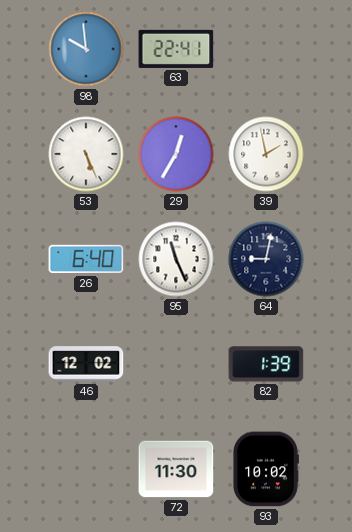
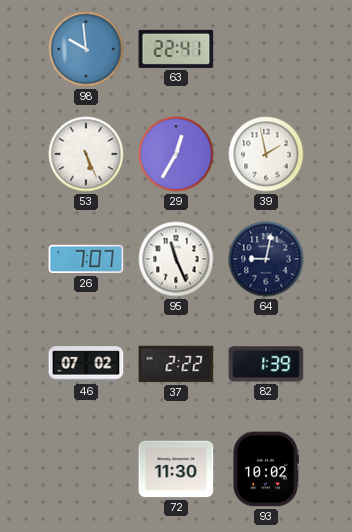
26: 6:40 -> 7:07 (86, 259)
46: 12:02 -> 07:02 (86, 364)
37: none -> 2:22 (176, 364)
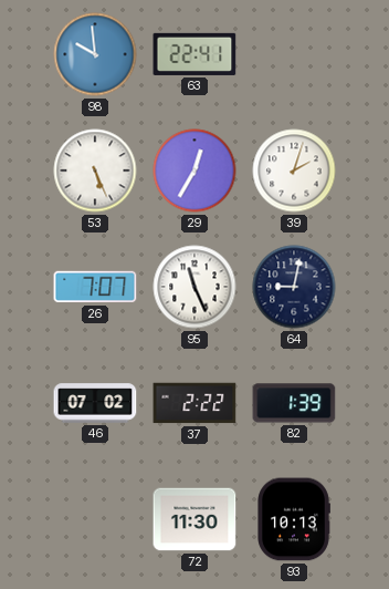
39: 1:58 -> 2:03 (294, 170)
93: 10:02 -> 10:13 (294, 519)
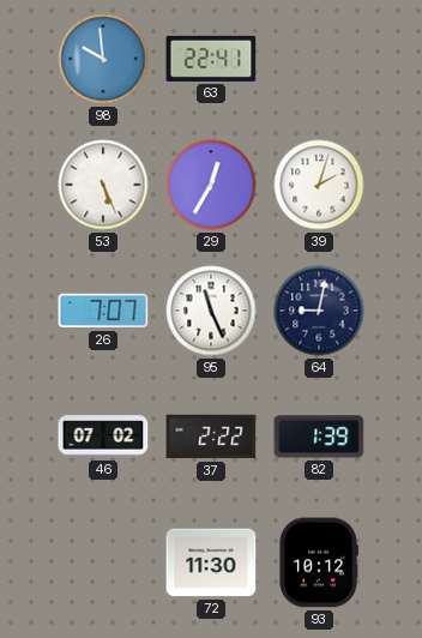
93: 10:13 -> 10:12 (319, 562)
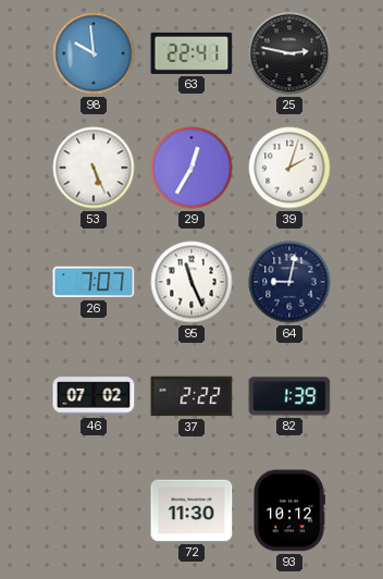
25: none -> 2:47 (289, 53)
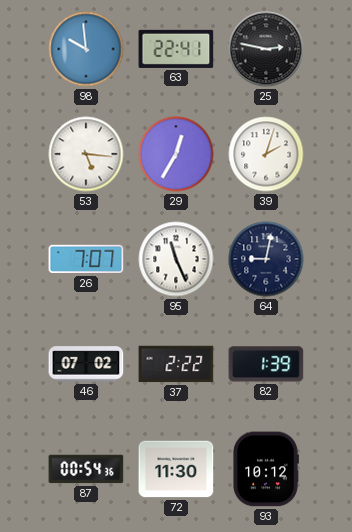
53: 5:26 -> 5:16 (86, 154)
87: none -> 00:54 (86, 469)
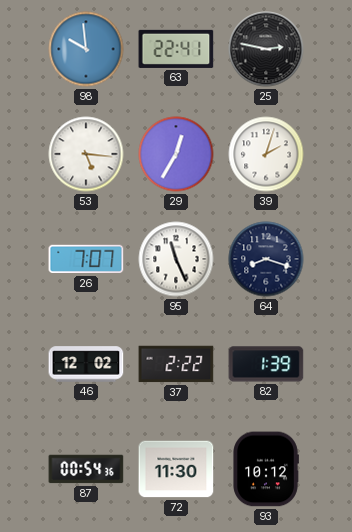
64: 9:02 -> 8:18 (266, 259)
46: 07:02 -> 12:02 (86, 364)
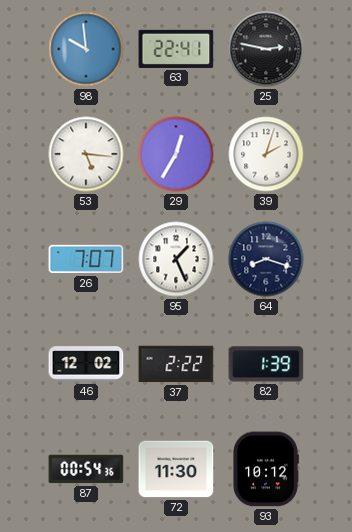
95: 11:26 -> 1:26 (176, 259)
